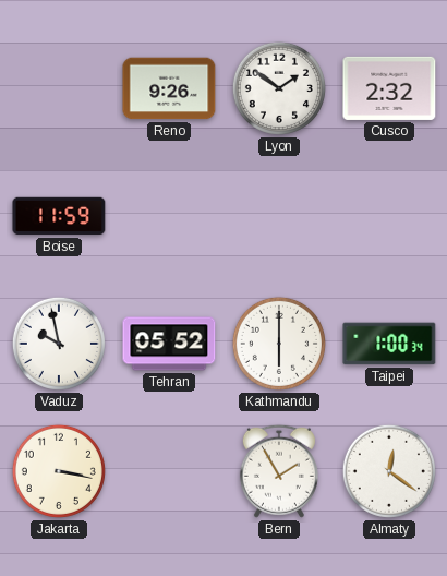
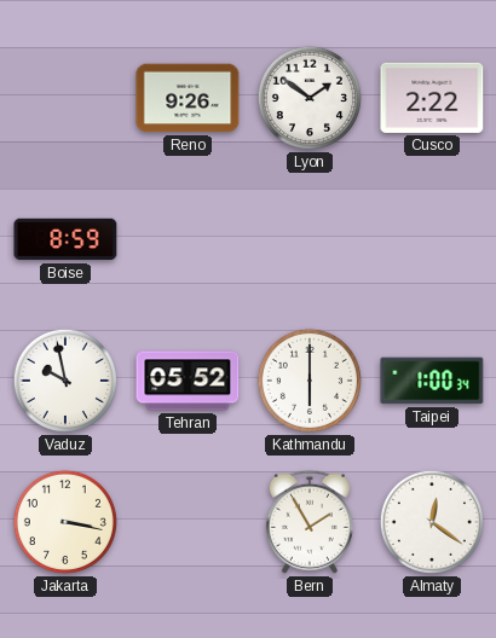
Cusco: 2:32 -> 2:22 (432, 98)
Boise: 11:59 -> 8:59 (65, 239)
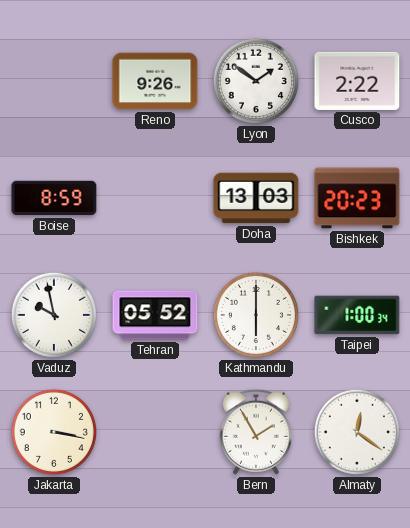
Doha: none -> 13:03 (256, 198)
Bishkek: none -> 20:23 (357, 198)
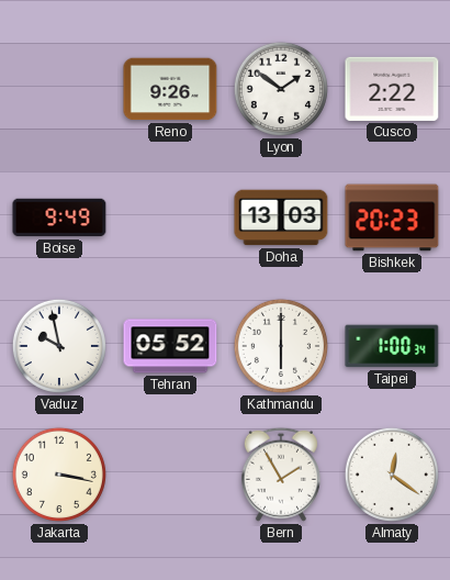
Boise: 8:59 -> 9:49 (59, 217)
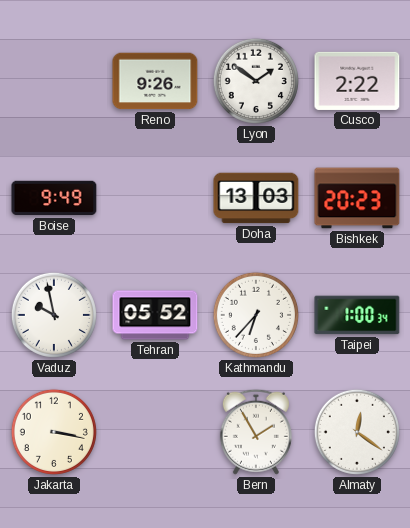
Kathmandu: 6:00 -> 6:37 (256, 315)
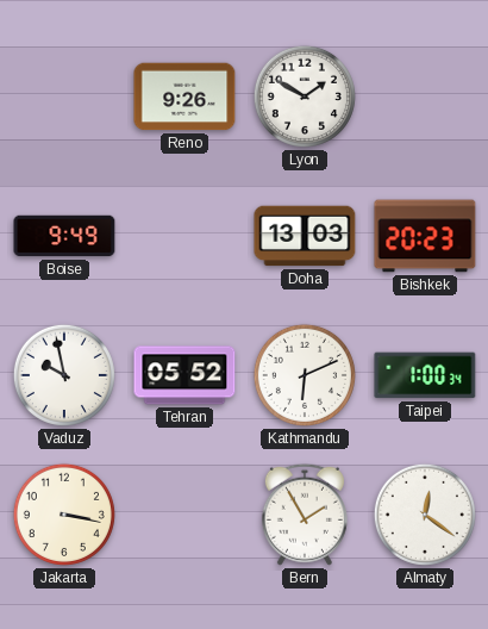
Lyon: 1:51 -> 1:50 (305, 96)
Cusco: 2:22 -> none (357, 81)
Kathmandu: 6:37 -> 6:11 (305, 375)
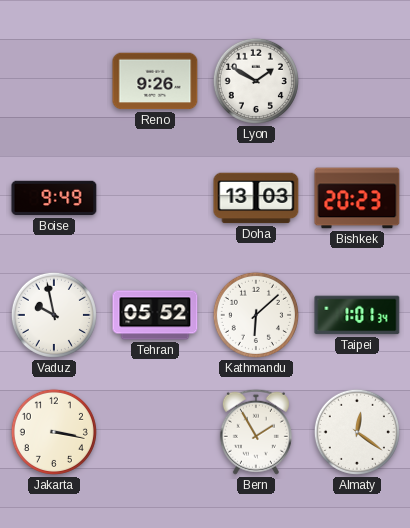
Kathmandu: 6:11 -> 6:08 (256, 315)
Taipei: 1:00 -> 1:01 (357, 315)
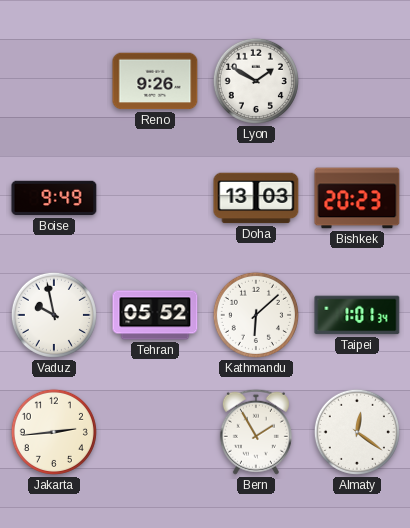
Jakarta: 3:17 -> 2:44 (54, 432)
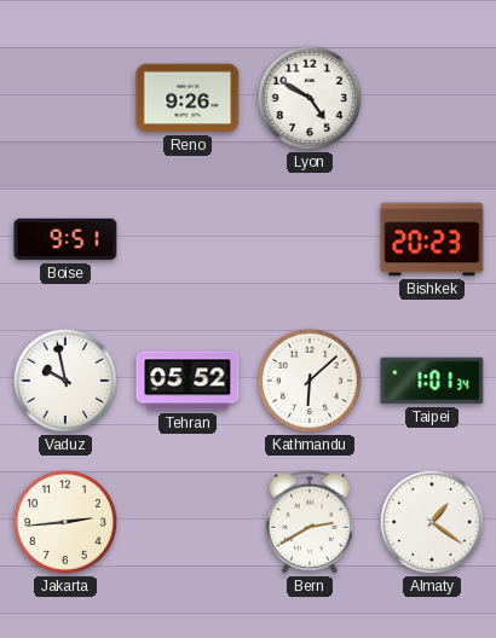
Lyon: 1:50 -> 4:50 (310, 98)
Boise: 9:49 -> 9:51 (65, 239)
Doha: 13:03 -> none (256, 198)
Bern: 1:55 -> 2:40 (310, 522)
Almaty: 12:21 -> 1:21 (432, 522)
